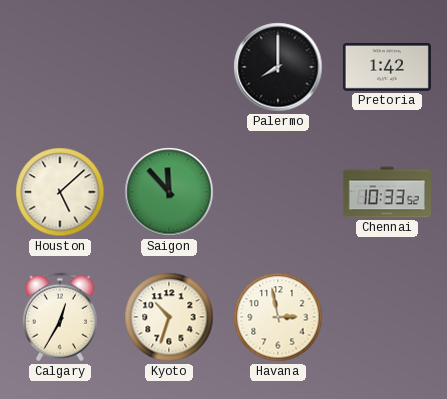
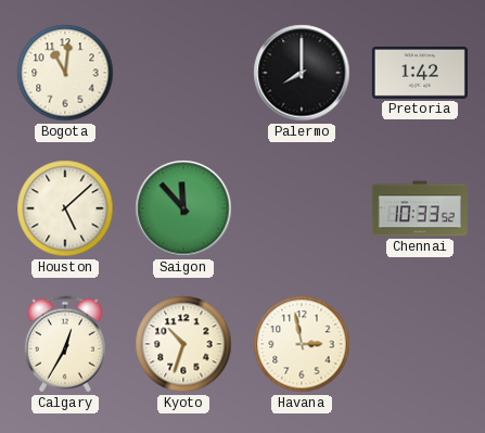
Bogota: none -> 11:01 (65, 73)
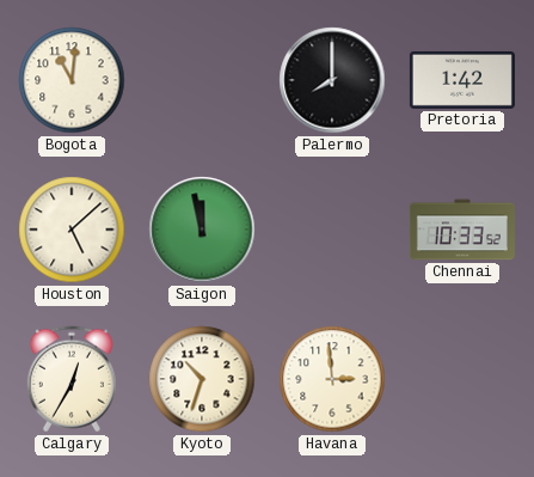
Saigon: 11:53 -> 11:58 (202, 230)
Havana: 2:58 -> 2:59 (332, 379)
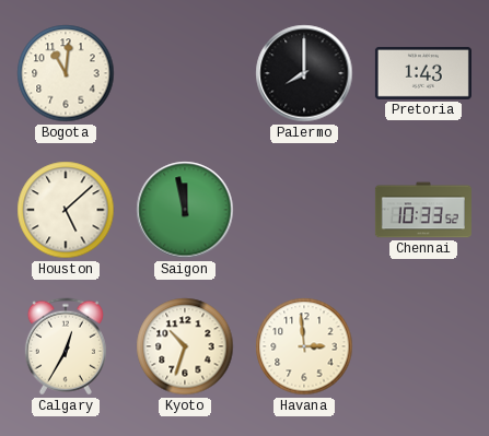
Pretoria: 1:42 -> 1:43 (423, 73)
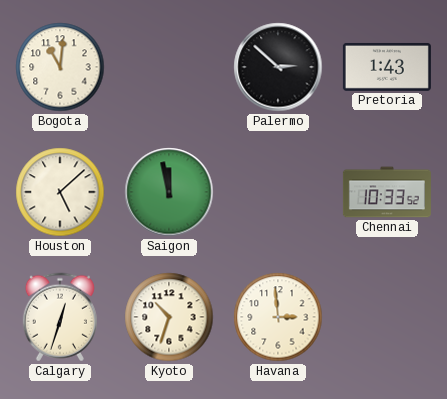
Palermo: 8:00 -> 2:52 (278, 67)
Calgary: 12:35 -> 12:33 (60, 317)
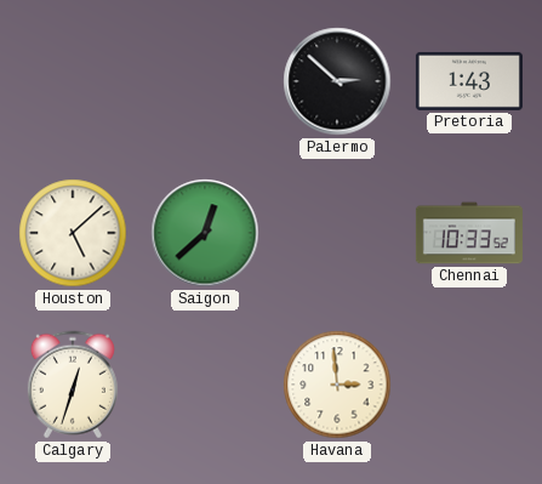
Bogota: 11:01 -> none (60, 67)
Saigon: 11:58 -> 12:38 (205, 233)
Kyoto: 10:33 -> none (169, 317)
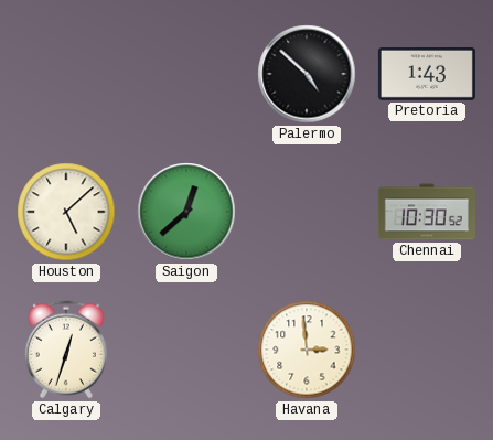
Palermo: 2:52 -> 4:52 (307, 74)
Chennai: 10:33 -> 10:30 (427, 212)
